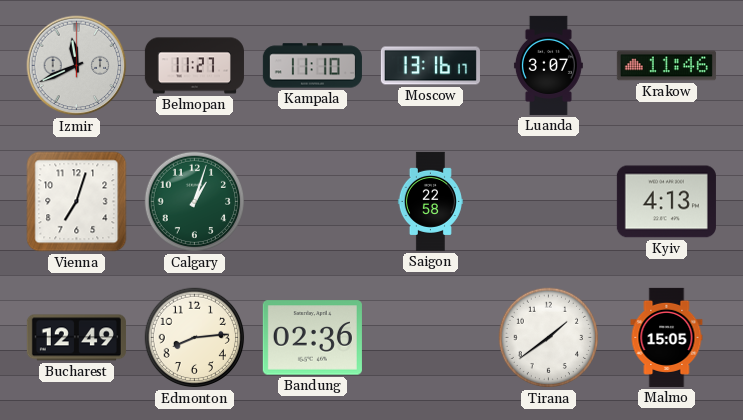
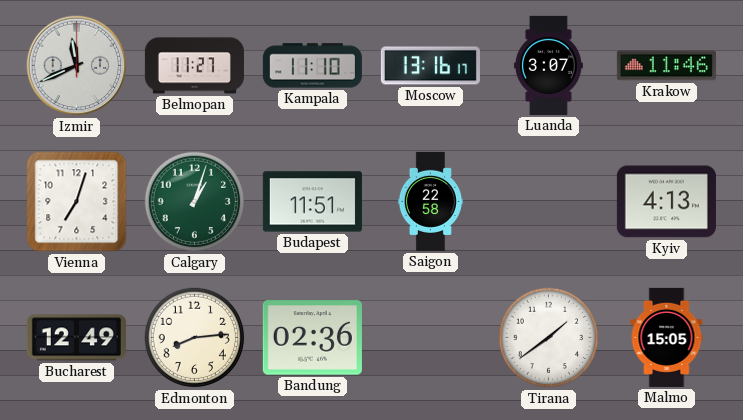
Budapest: none -> 11:51 (312, 202)
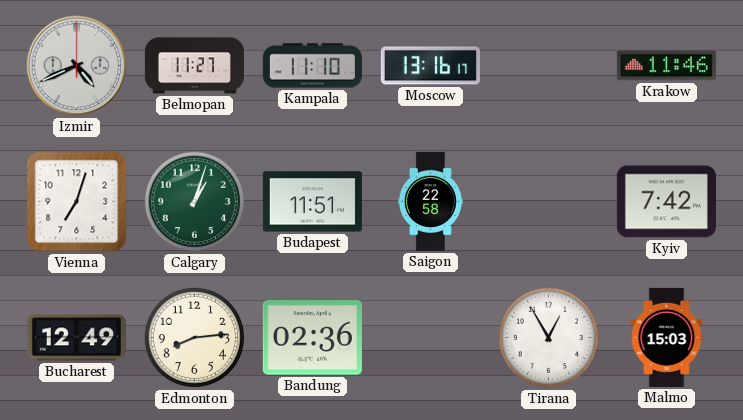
Izmir: 11:41 -> 4:41 (77, 66)
Luanda: 3:07 -> none (548, 65)
Kyiv: 4:13 -> 7:42 (666, 202)
Tirana: 1:39 -> 12:55 (549, 338)
Malmo: 15:05 -> 15:03 (667, 337)
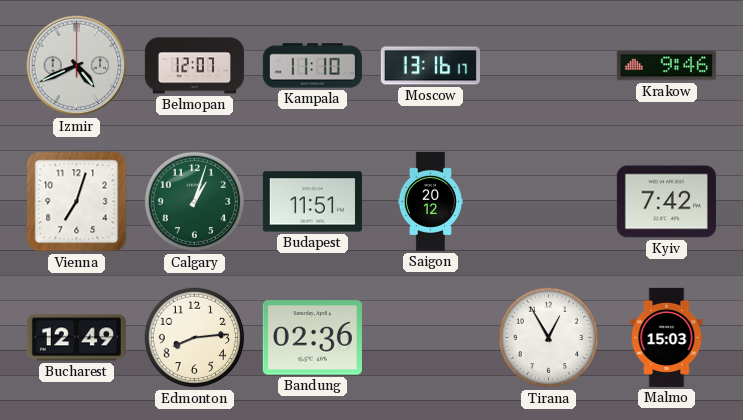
Belmopan: 11:27 -> 12:07 (194, 66)
Krakow: 11:46 -> 9:46 (666, 66)
Saigon: 22:58 -> 20:12 (430, 201)
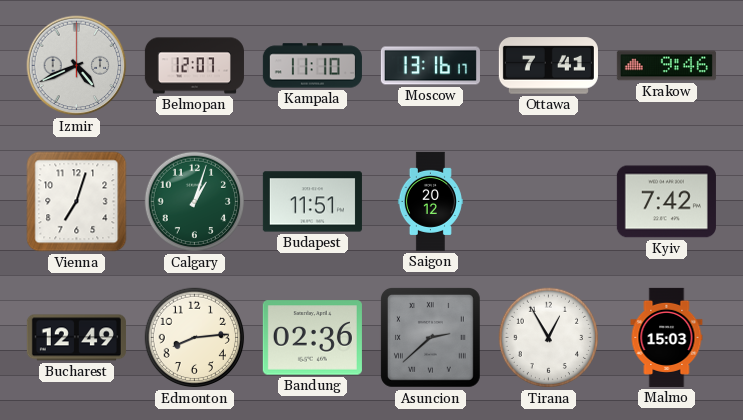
Ottawa: none -> 7:41 (548, 66)
Asuncion: none -> 2:38 (430, 337)
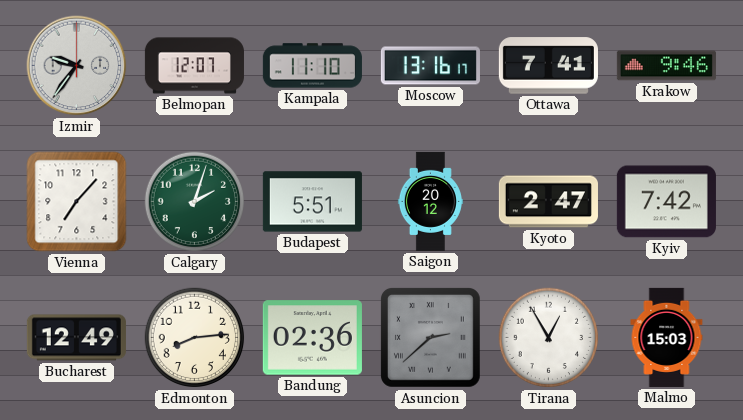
Izmir: 4:41 -> 9:36 (77, 66)
Vienna: 7:03 -> 7:07 (77, 202)
Calgary: 1:03 -> 2:03 (195, 202)
Budapest: 11:51 -> 5:51 (312, 202)
Kyoto: none -> 2:47 (548, 202)
